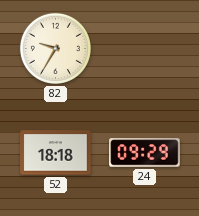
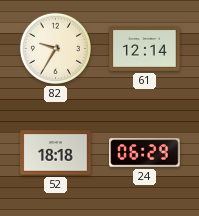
61: none -> 12:14 (145, 49)
24: 09:29 -> 06:29 (145, 153)
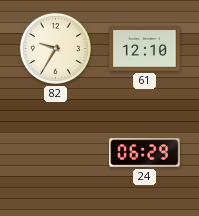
61: 12:14 -> 12:10 (145, 49)
52: 18:18 -> none (56, 153)
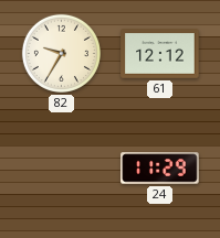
61: 12:10 -> 12:12 (160, 54)
24: 06:29 -> 11:29 (160, 169)
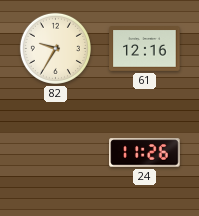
61: 12:12 -> 12:16 (145, 49)
24: 11:29 -> 11:26 (145, 153)
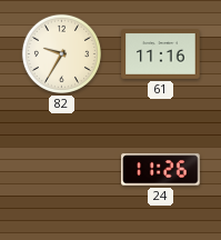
61: 12:16 -> 11:16 (161, 54)
